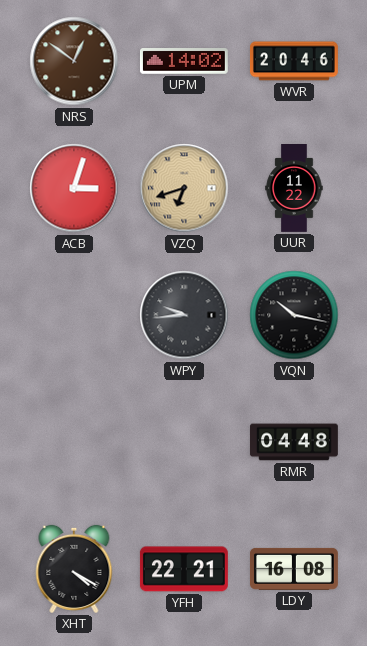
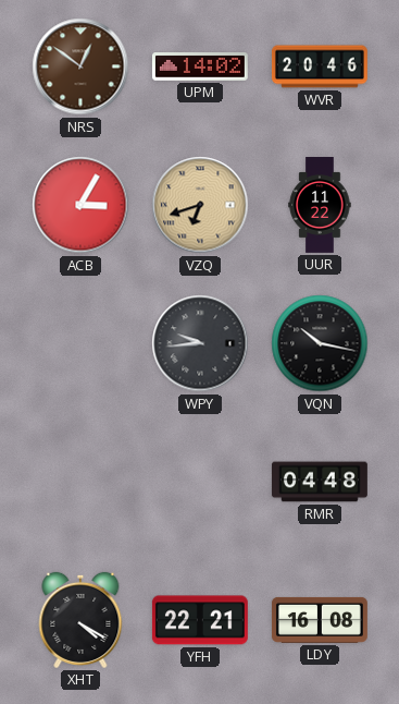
ACB: 3:03 -> 3:05 (80, 205)
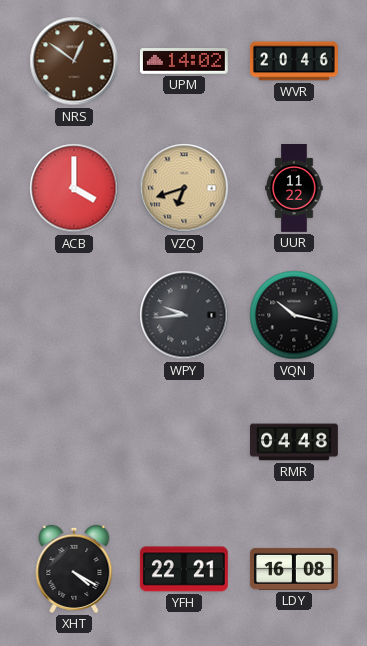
ACB: 3:05 -> 4:00 (74, 188)
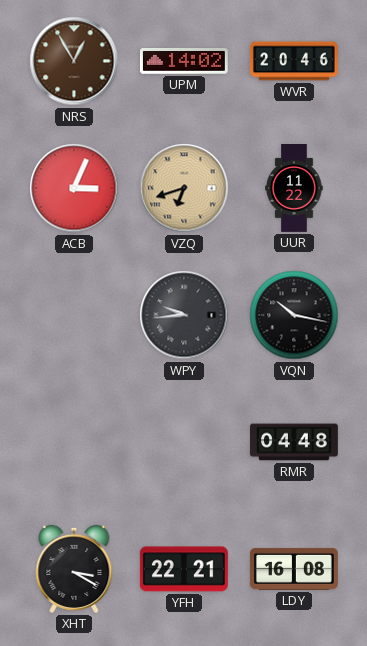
NRS: 12:51 -> 12:55 (74, 61)
ACB: 4:00 -> 3:04 (74, 188)
XHT: 4:20 -> 3:20 (74, 569)
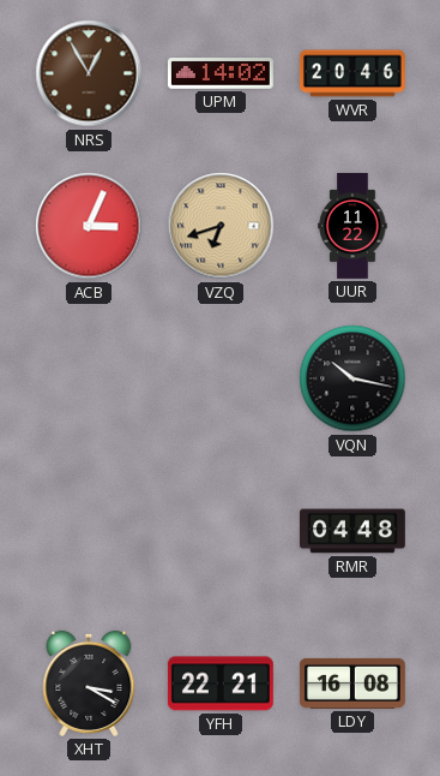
WPY: 9:44 -> none (184, 315)
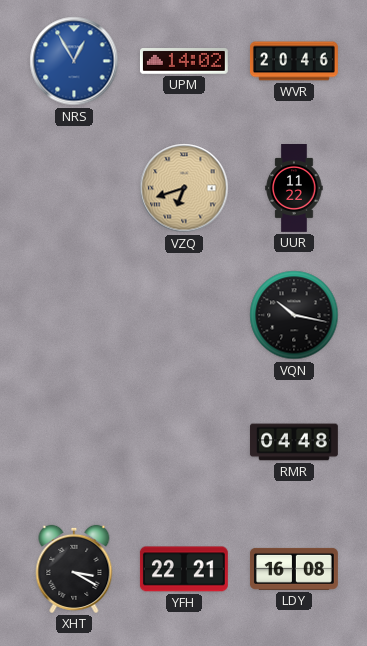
NRS dial: brown -> blue (74, 61)
ACB: 3:04 -> none (89, 226)
